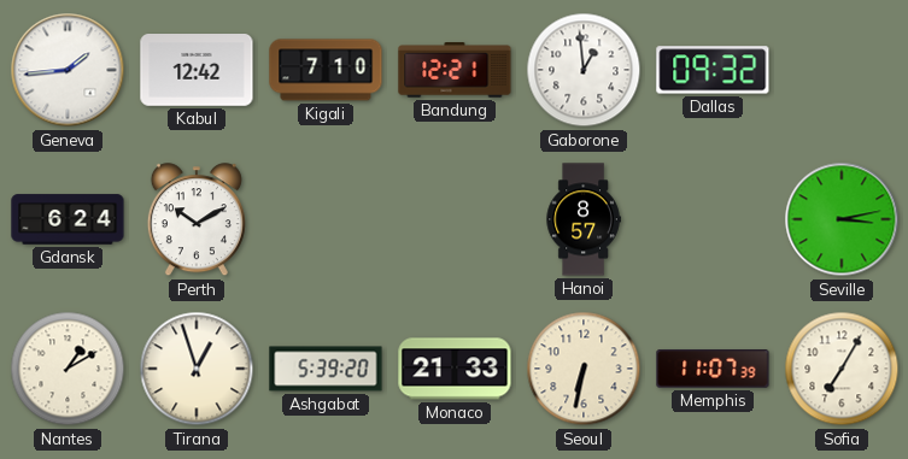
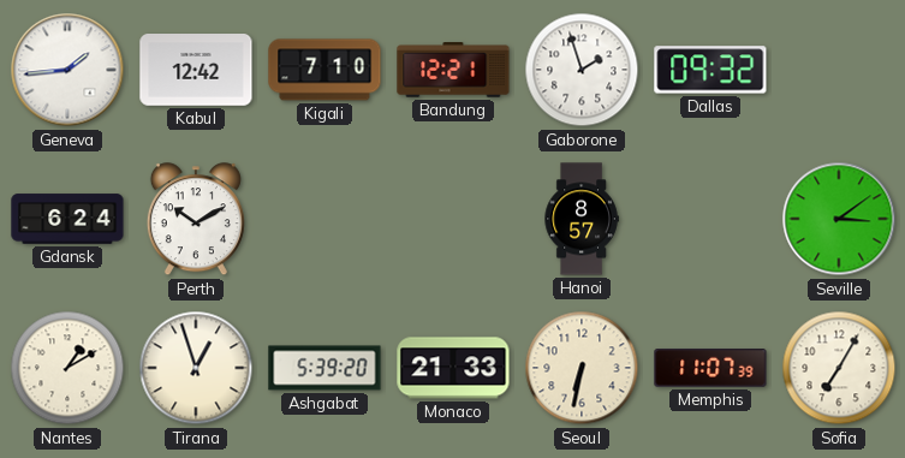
Gaborone: 12:59 -> 1:57 (582, 70)
Seville: 3:13 -> 3:09 (839, 219)
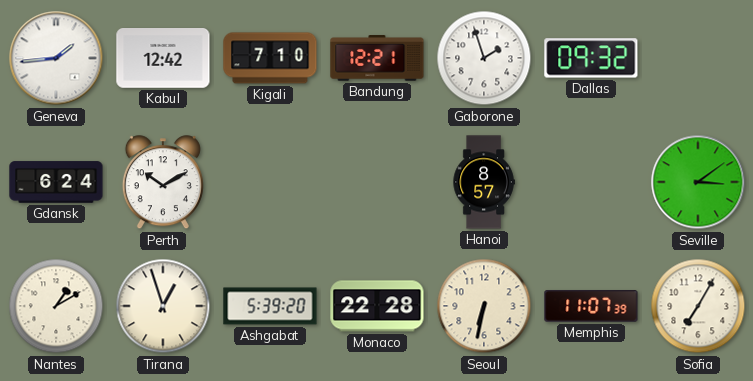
Monaco: 21:33 -> 22:28 (377, 306)
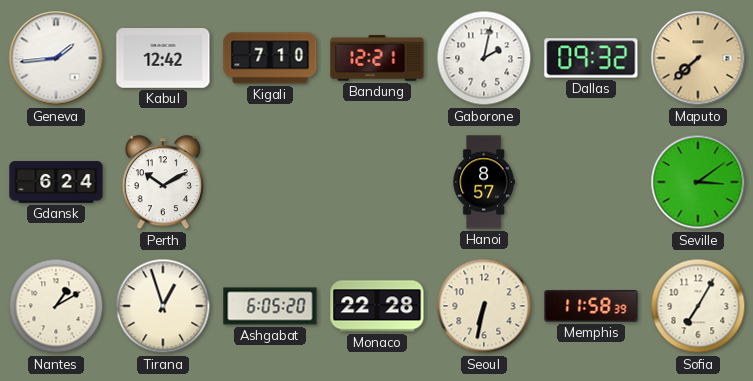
Gaborone: 1:57 -> 2:02 (484, 58)
Maputo: none -> 7:38 (698, 58)
Ashgabat: 5:39 -> 6:05 (270, 306)
Memphis: 11:07 -> 11:58 (591, 306)
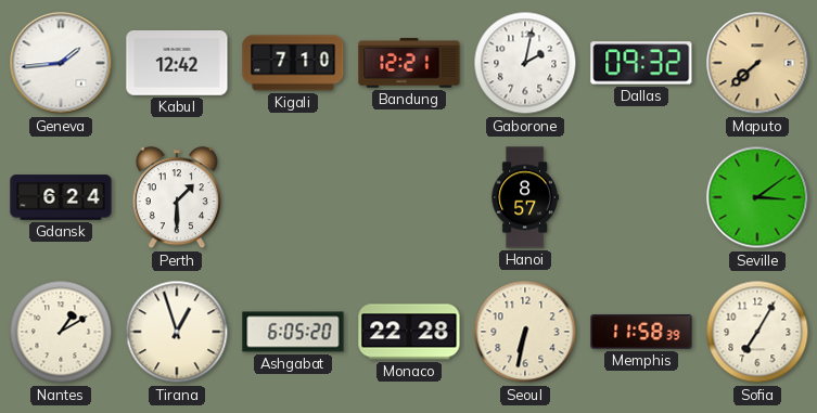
Perth: 10:10 -> 1:30 (177, 198)
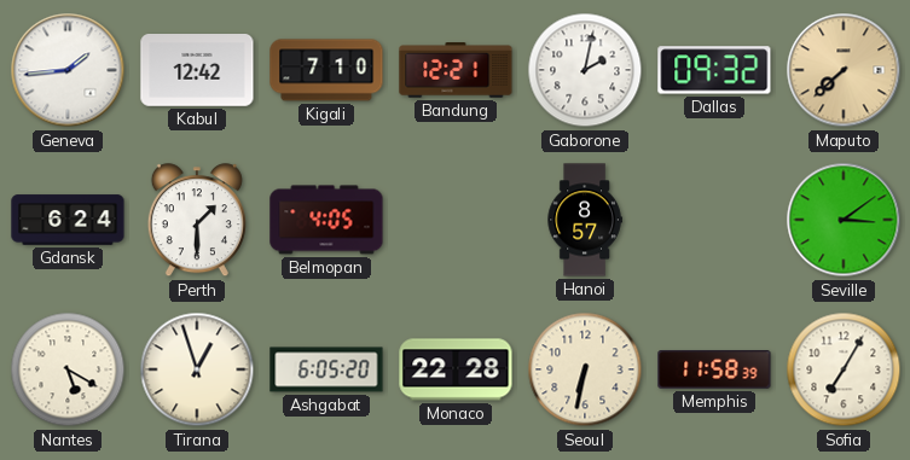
Belmopan: none -> 4:05 (326, 220)
Nantes: 1:10 -> 5:20 (68, 369)
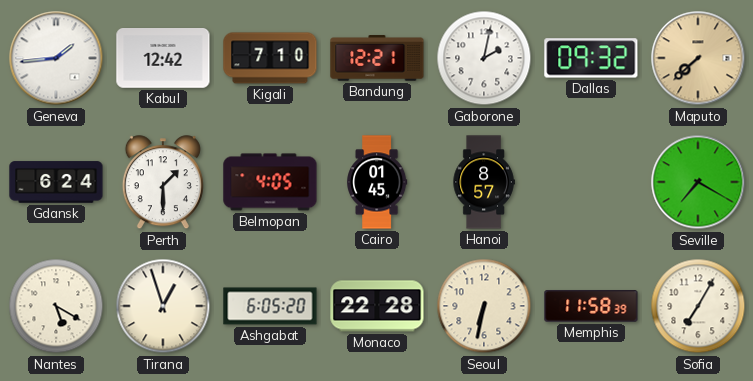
Cairo: none -> 01:45 (378, 182)
Seville: 3:09 -> 7:20 (698, 182)
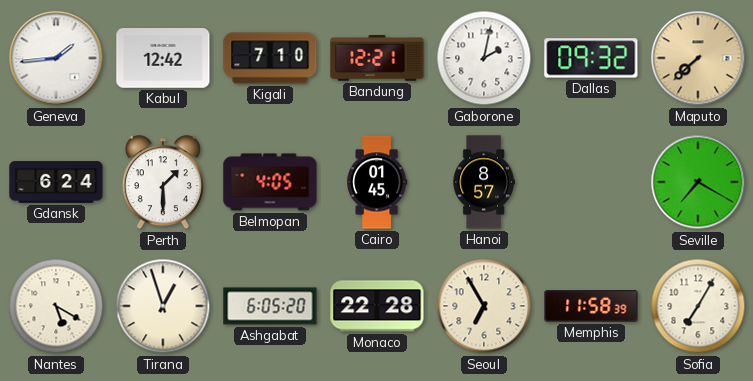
Seoul: 6:32 -> 6:55 (484, 306)
